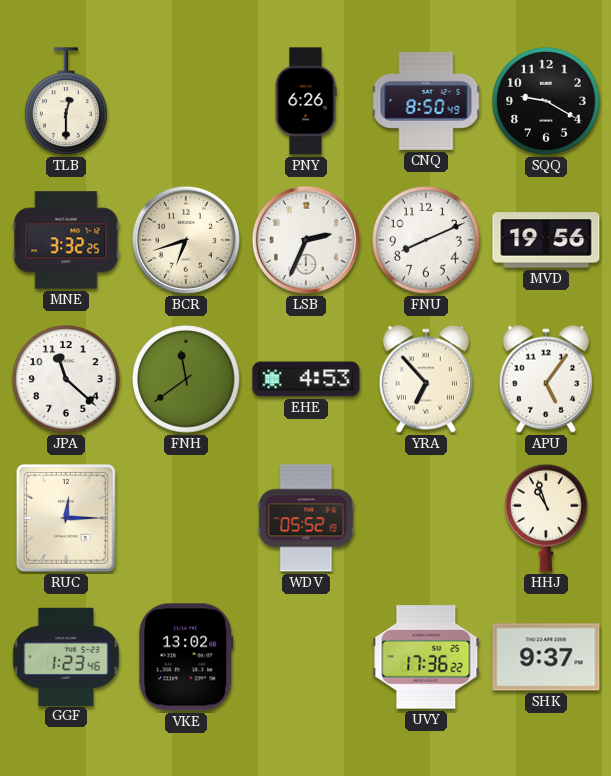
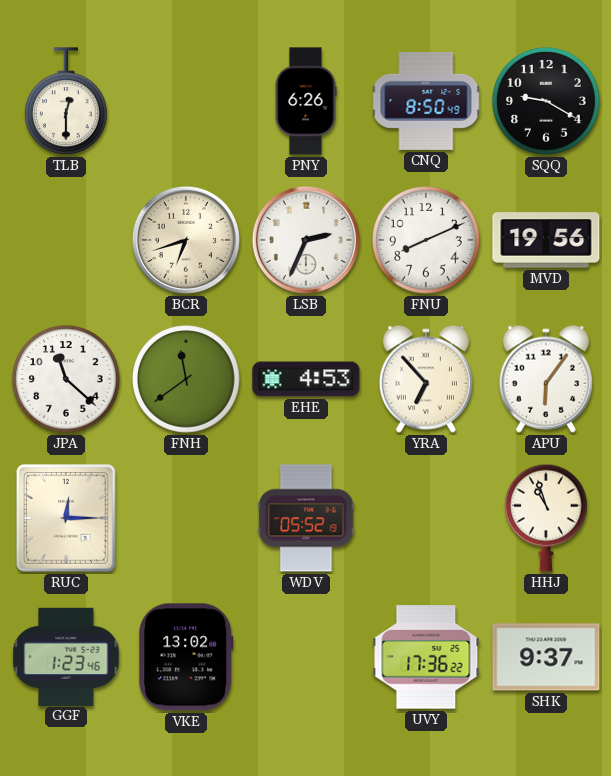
MNE: 3:32 -> none (66, 240)
APU: 5:06 -> 6:06 (546, 379)
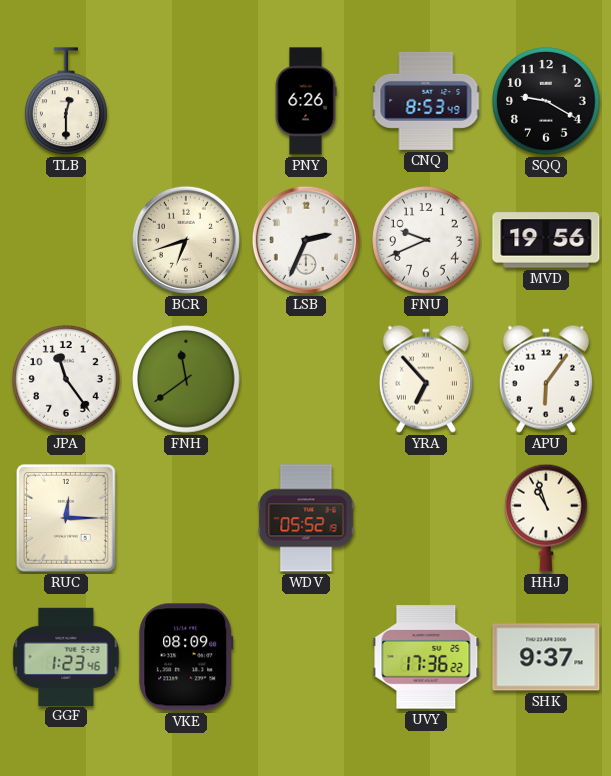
CNQ: 8:50 -> 8:53 (426, 101)
FNU: 8:11 -> 9:41 (426, 240)
JPA: 11:22 -> 11:24 (66, 379)
EHE: 4:53 -> none (306, 379)
VKE: 13:02 -> 08:09 (186, 657)
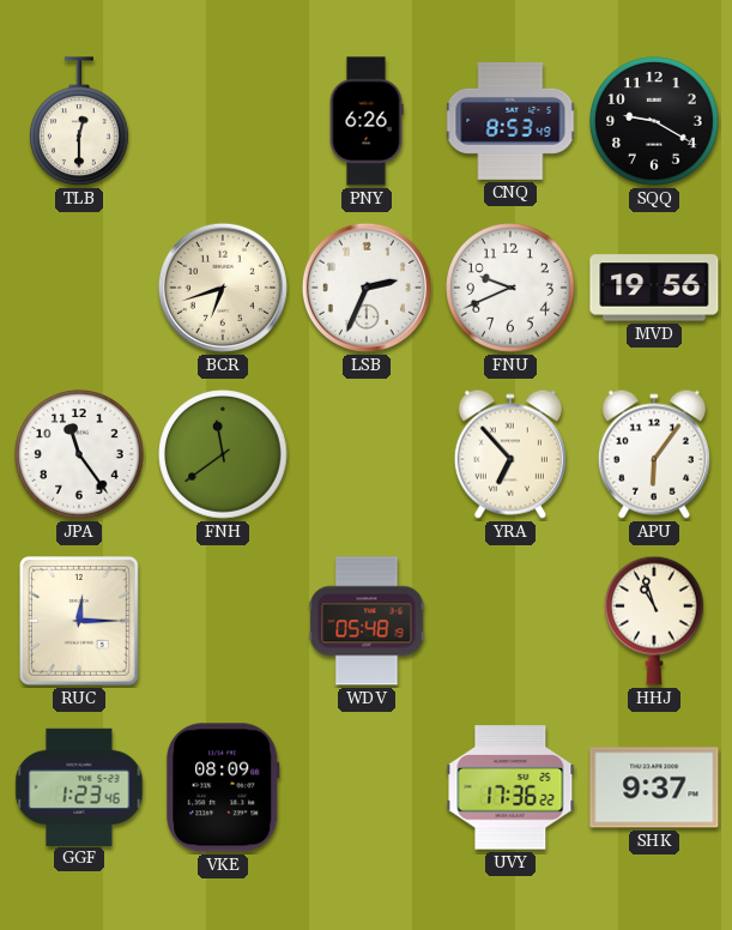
WDV: 05:52 -> 05:48 (367, 621)
